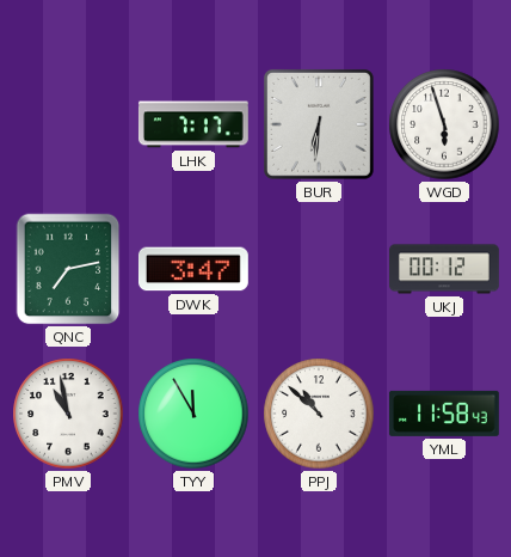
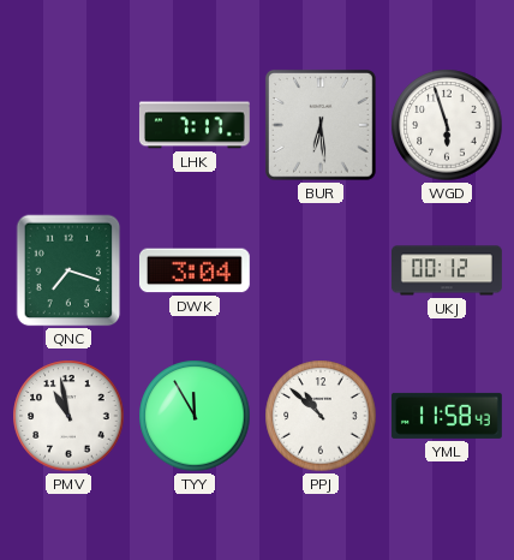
BUR: 6:31 -> 6:29 (321, 125)
QNC: 7:13 -> 7:18 (68, 270)
DWK: 3:47 -> 3:04 (195, 270)
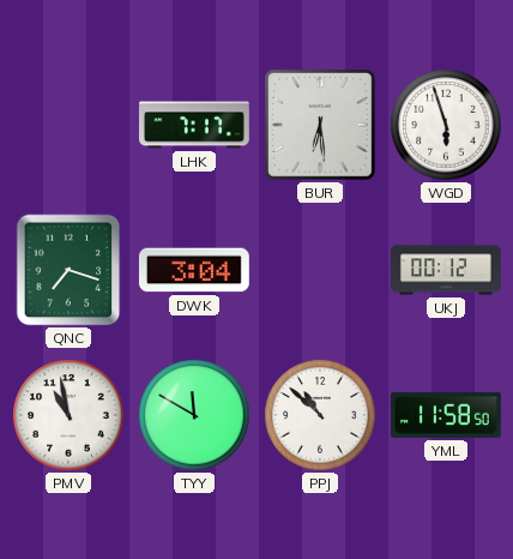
TYY: 11:55 -> 11:50 (194, 415)
YML: 11:58:43 -> 11:58:50 (446, 415)
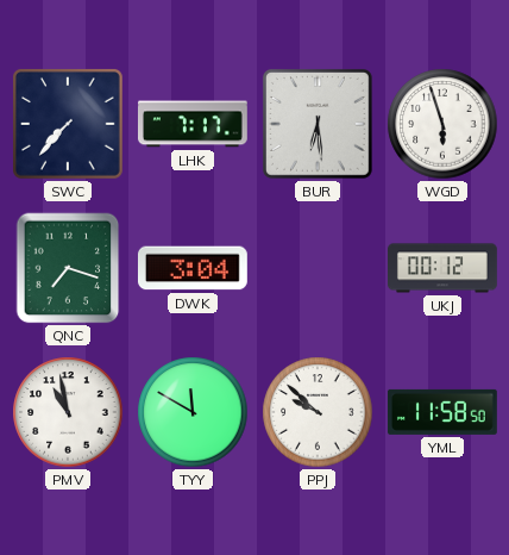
SWC: none -> 7:37 (68, 124)
PPJ: 10:52 -> 9:52 (318, 412)
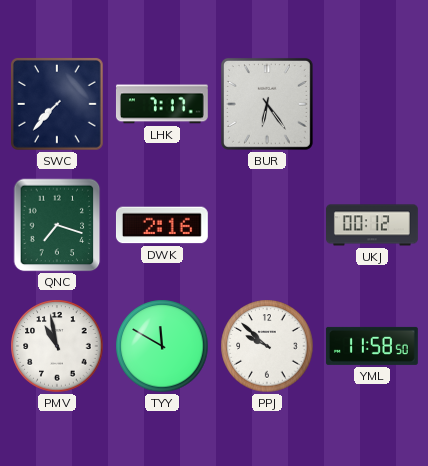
BUR: 6:29 -> 6:24 (267, 104)
WGD: 5:57 -> none (442, 124)
DWK: 3:04 -> 2:16 (162, 225)
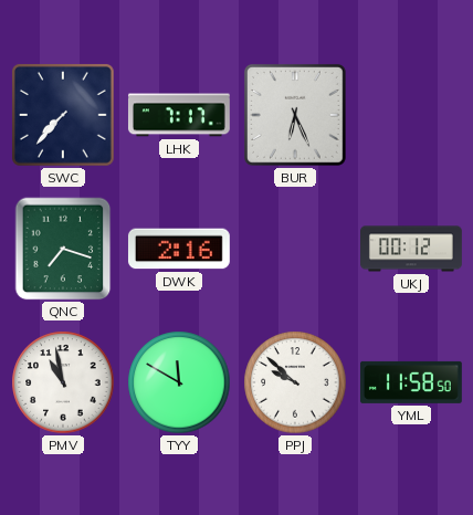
BUR: 6:24 -> 6:26 (295, 115)
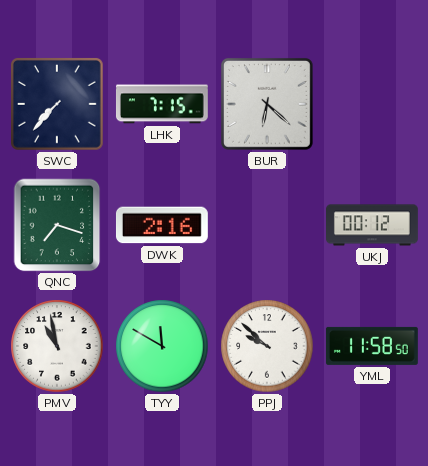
LHK: 7:17 -> 7:15 (162, 104)
BUR: 6:26 -> 6:22 (267, 104)
